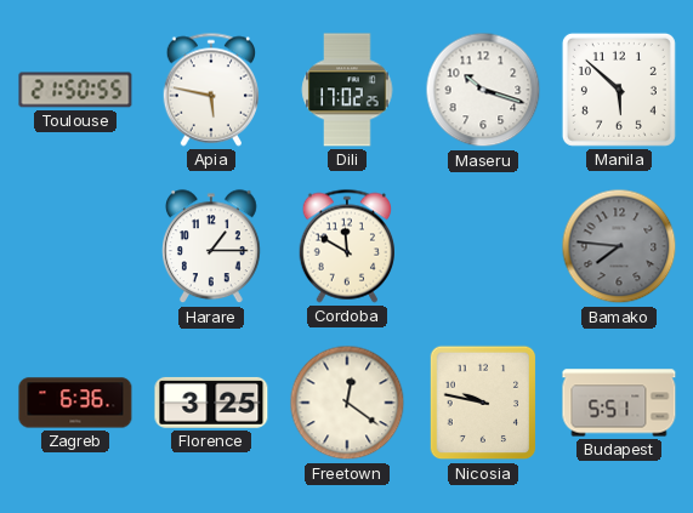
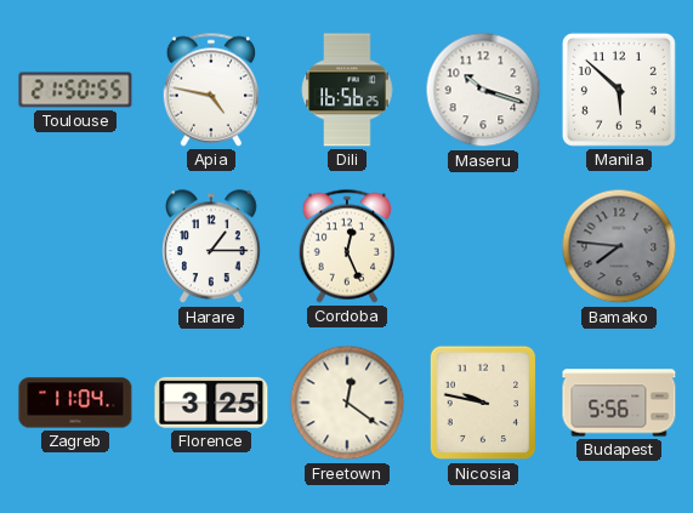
Apia: 5:47 -> 4:47 (210, 90)
Dili: 17:02 -> 16:56 (347, 90)
Cordoba: 11:50 -> 12:26 (346, 246)
Zagreb: 6:36 -> 11:04 (75, 403)
Budapest: 5:51 -> 5:56 (619, 403)
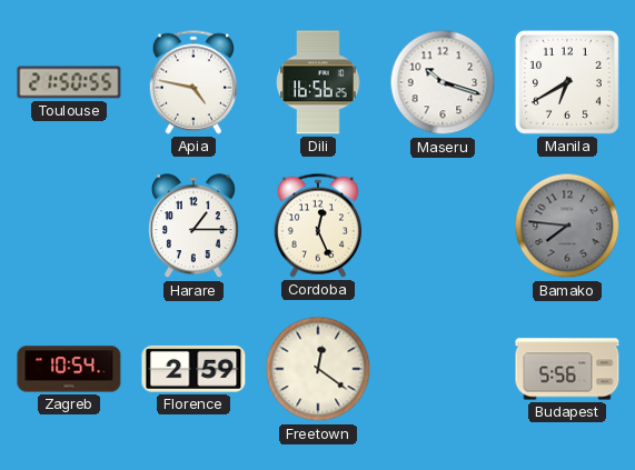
Manila: 5:52 -> 6:40 (567, 82)
Zagreb: 11:04 -> 10:54 (69, 369)
Florence: 3:25 -> 2:59 (194, 369)
Nicosia: 9:47 -> none (483, 403)
